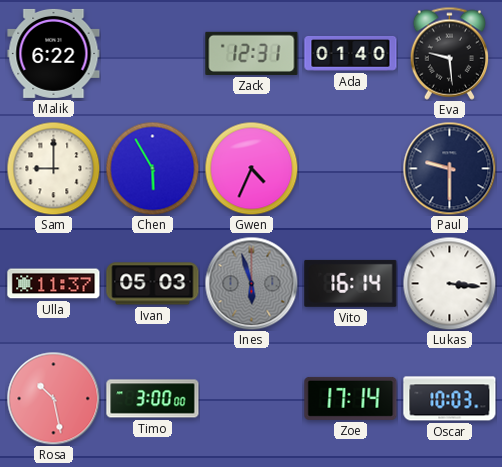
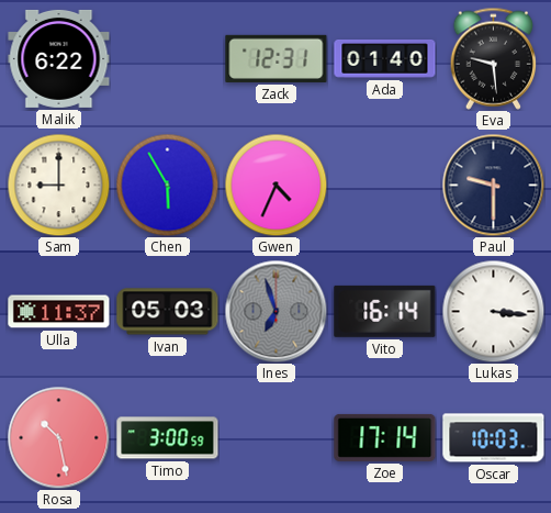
Ines: 5:57 -> 6:57 (275, 311)
Timo: 3:00:00 -> 3:00:59 (168, 438)
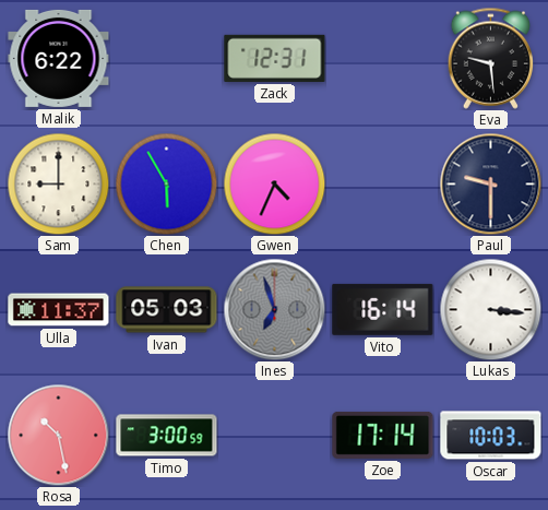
Ada: 01:40 -> none (385, 59)
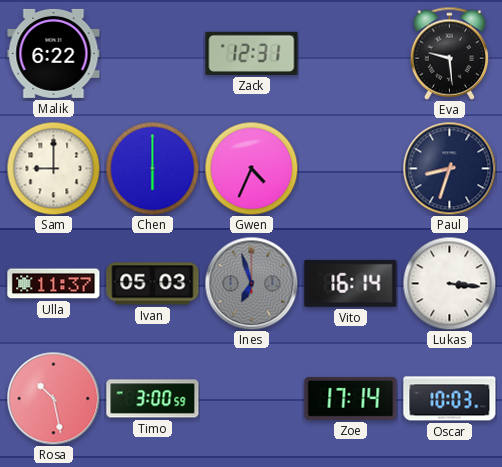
Chen: 5:55 -> 6:00 (152, 168)
Paul: 9:30 -> 8:33 (449, 168)
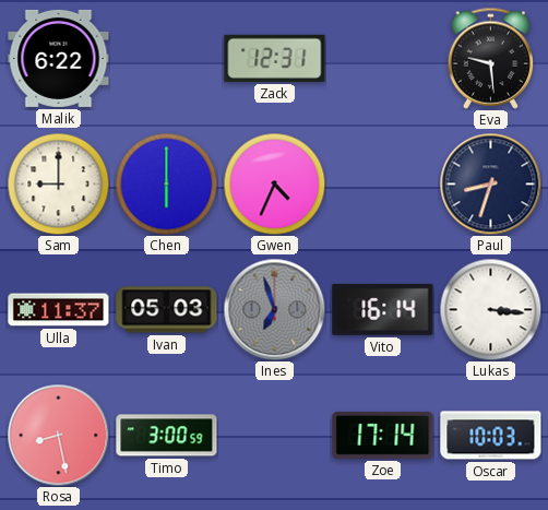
Rosa: 10:28 -> 8:28 (58, 435)
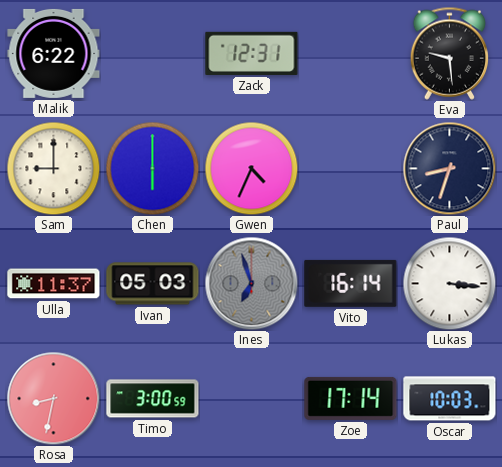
Rosa: 8:28 -> 8:32 (53, 398)
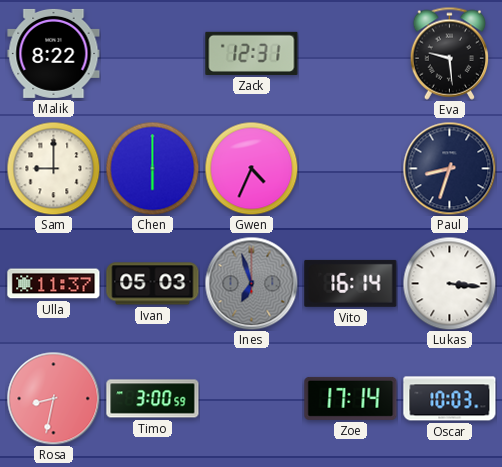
Malik: 6:22 -> 8:22 (54, 53)
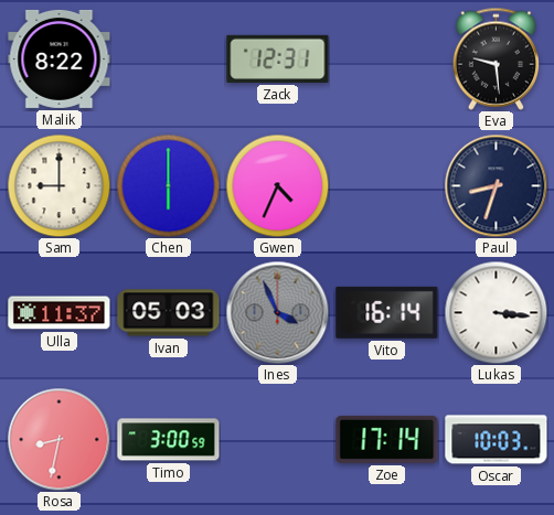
Ines: 6:57 -> 3:56 (277, 312)
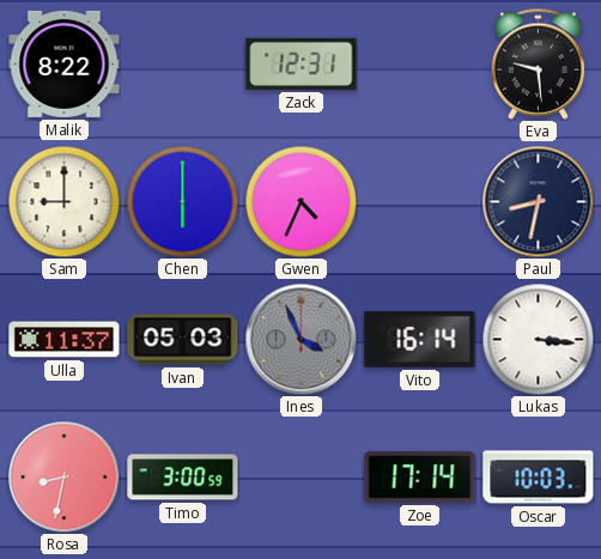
Paul: 8:33 -> 8:32 (538, 201)
